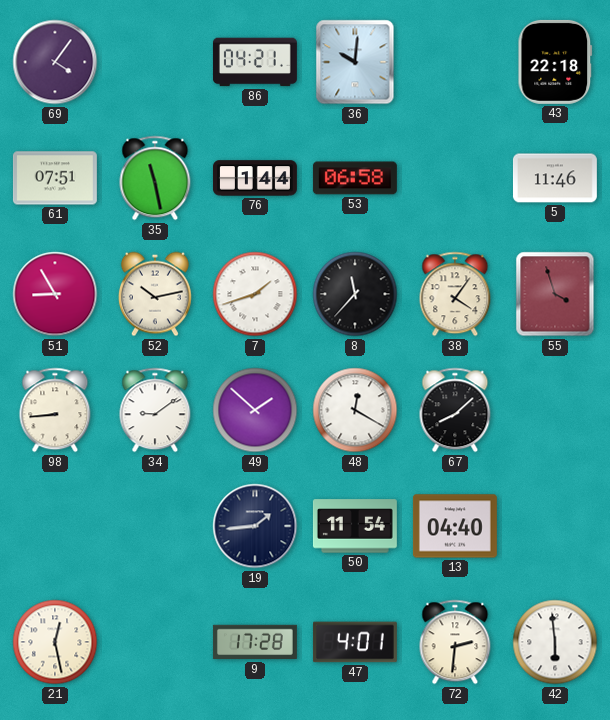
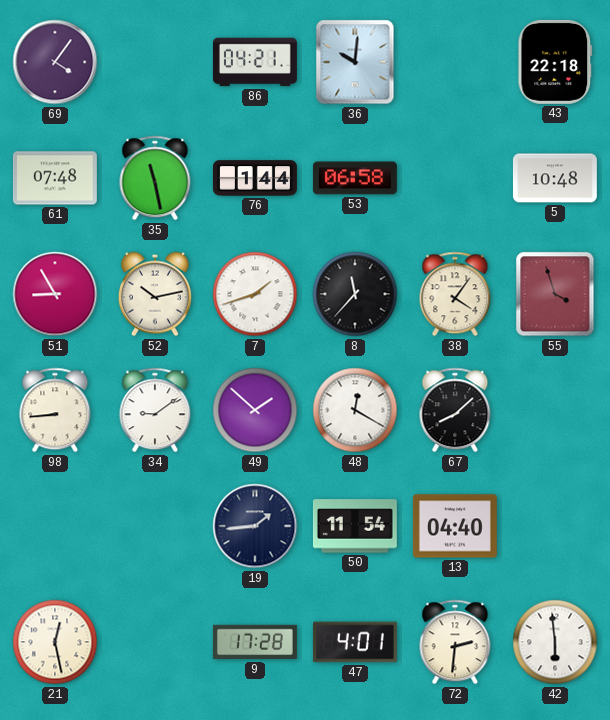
61: 07:51 -> 07:48 (55, 178)
5: 11:46 -> 10:48 (555, 178)
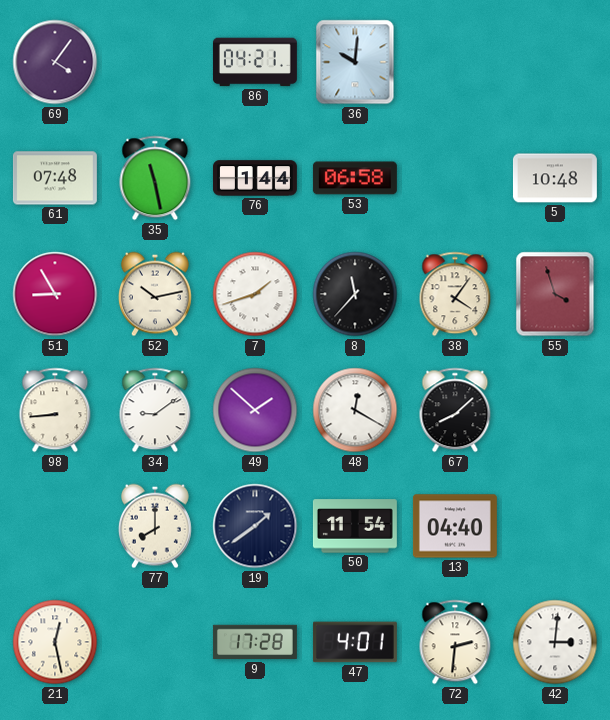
43: 22:18 -> none (555, 62)
77: none -> 8:00 (155, 526)
19: 1:44 -> 1:39 (255, 526)
42: 5:59 -> 3:01 (555, 642)
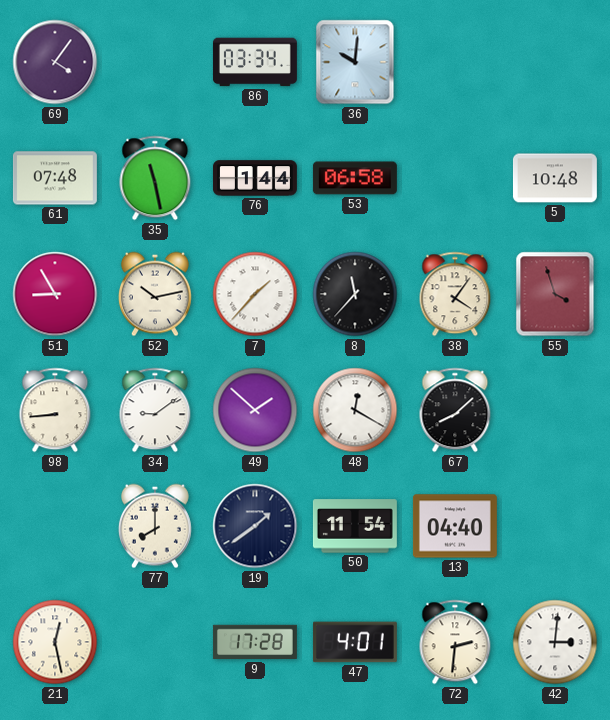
86: 04:21 -> 03:34 (255, 62)
7: 1:42 -> 1:37 (255, 294)
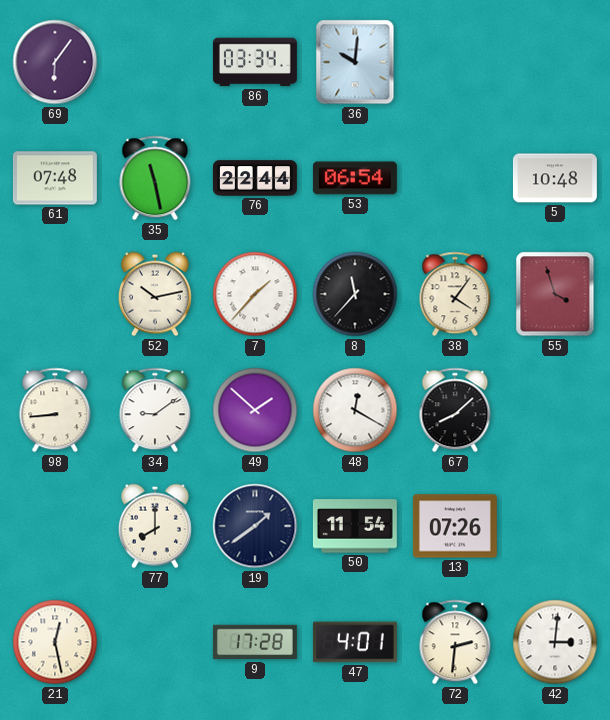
69: 4:06 -> 6:06 (55, 62)
76: 1:44 -> 22:44 (255, 178)
53: 06:58 -> 06:54 (355, 178)
51: 8:55 -> none (55, 294)
13: 04:40 -> 07:26 (455, 526)
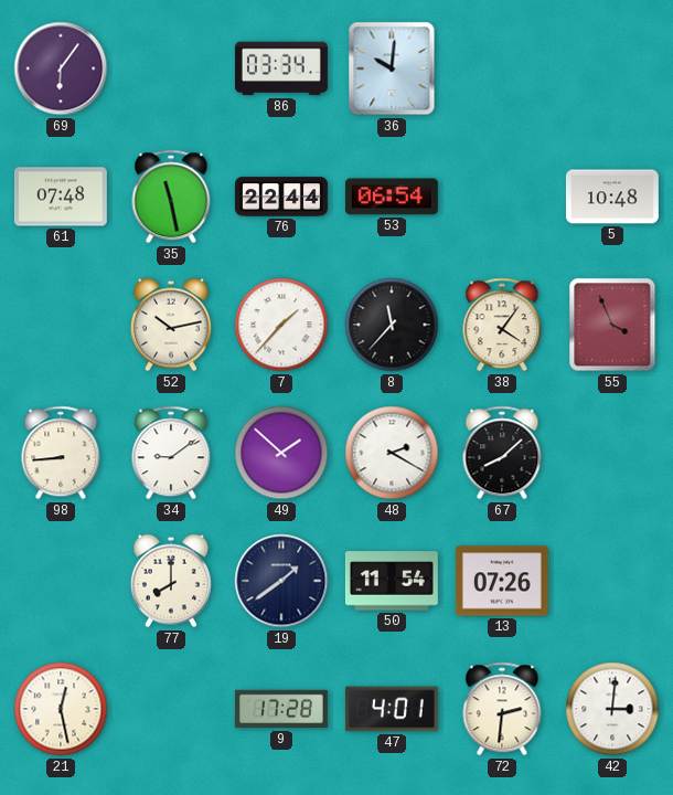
55: 3:57 -> 3:56 (612, 325)
48: 12:20 -> 2:20 (392, 453)
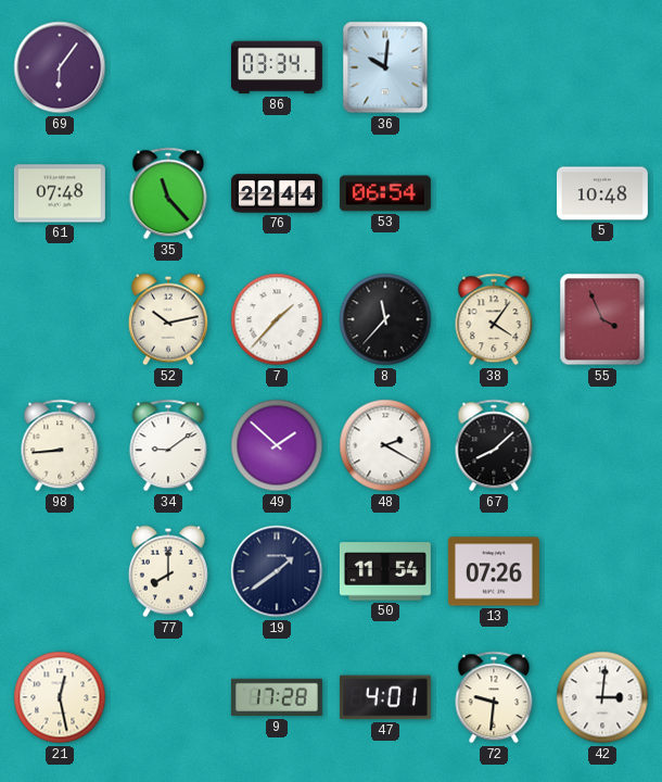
35: 11:28 -> 11:23 (168, 193)
72: 2:31 -> 9:31 (494, 697)
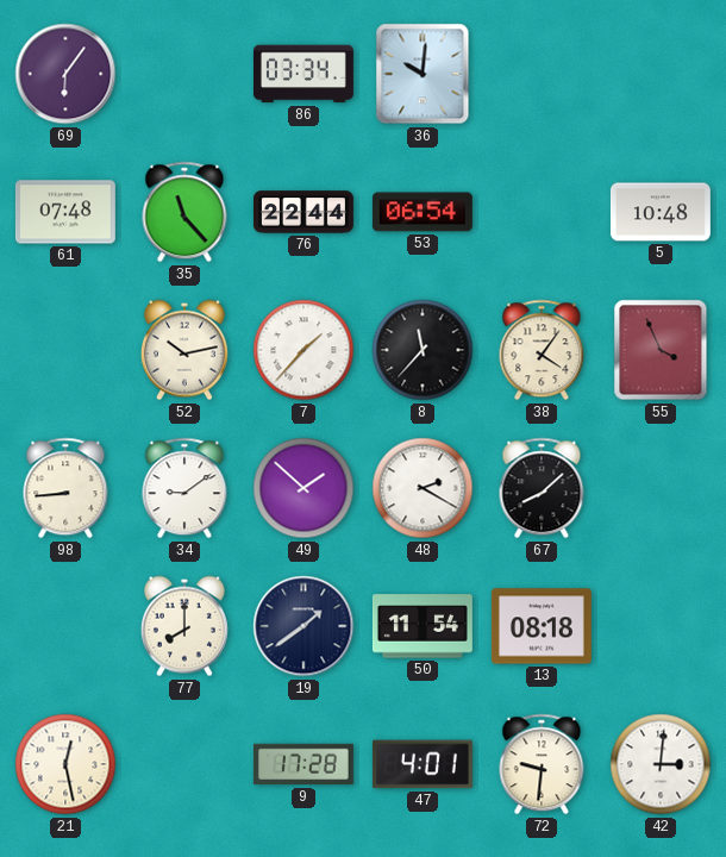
13: 07:26 -> 08:18 (542, 626)
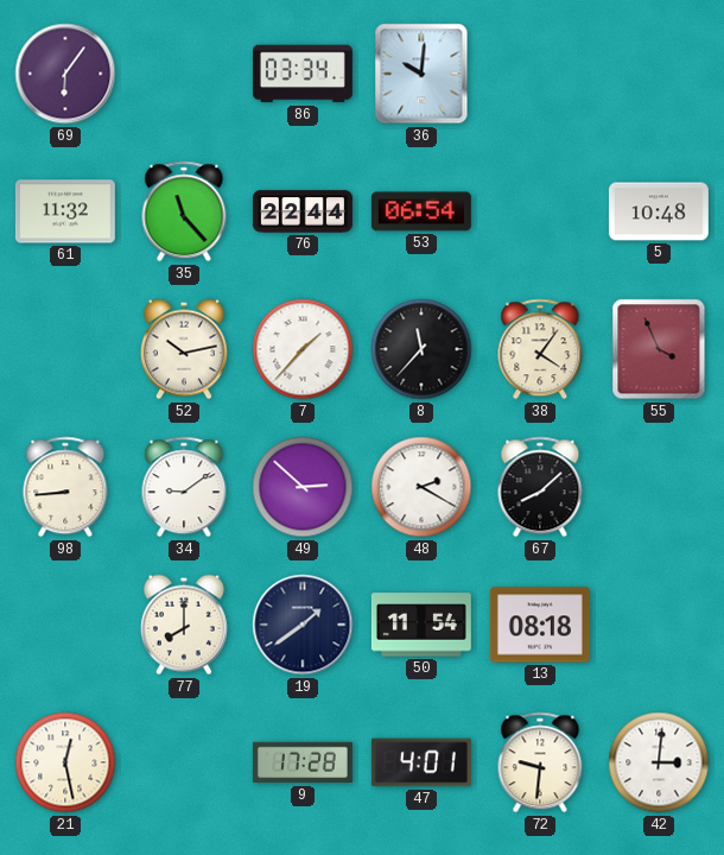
61: 07:48 -> 11:32 (65, 211)
49: 1:52 -> 2:52 (303, 487)
